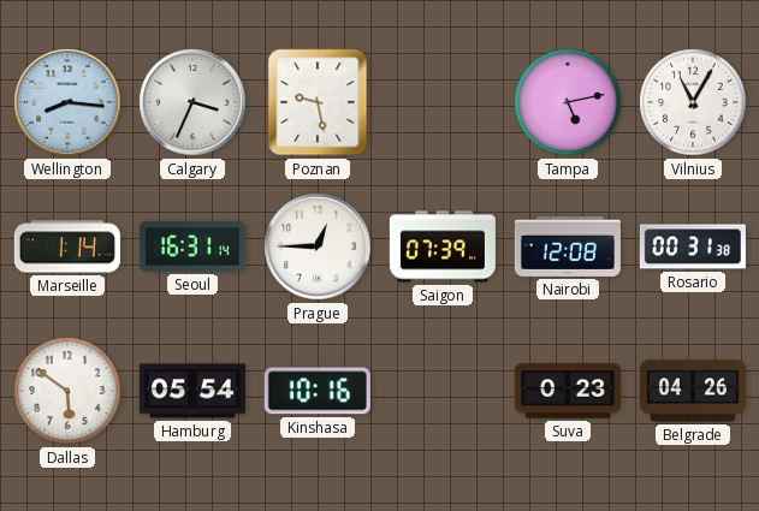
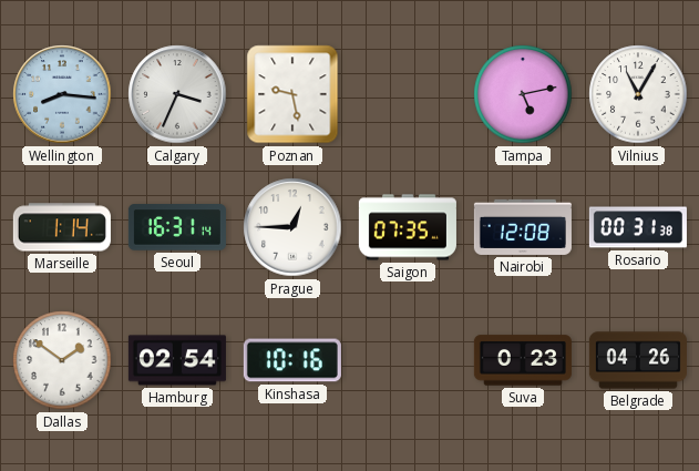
Saigon: 07:39 -> 07:35 (408, 227)
Dallas: 5:51 -> 1:51 (62, 360)
Hamburg: 05:54 -> 02:54 (177, 360)
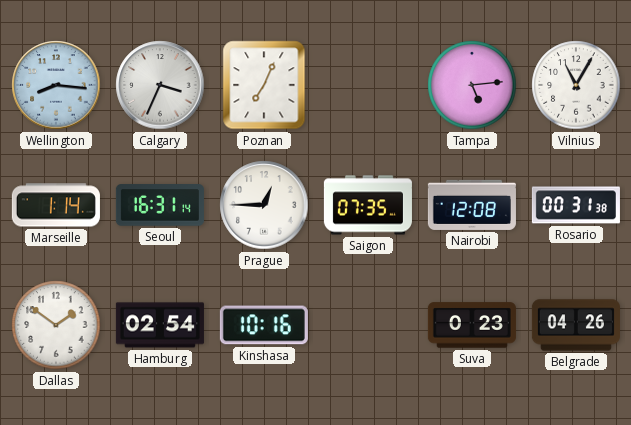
Poznan: 9:28 -> 7:04 (264, 85)
Tampa: 5:13 -> 5:14 (472, 85)
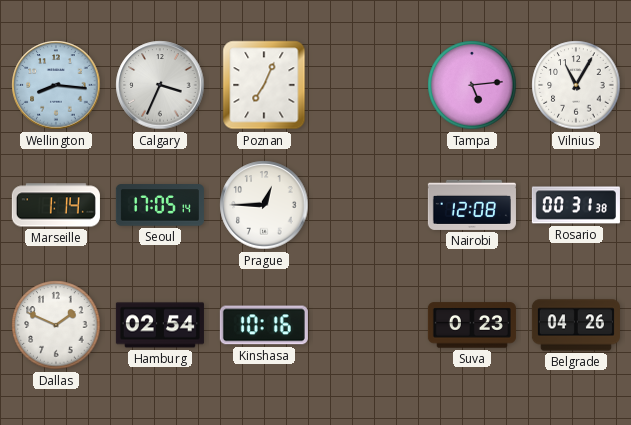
Seoul: 16:31 -> 17:05 (160, 205)
Saigon: 07:35 -> none (368, 205)
Dallas: 1:51 -> 1:49 (56, 325)
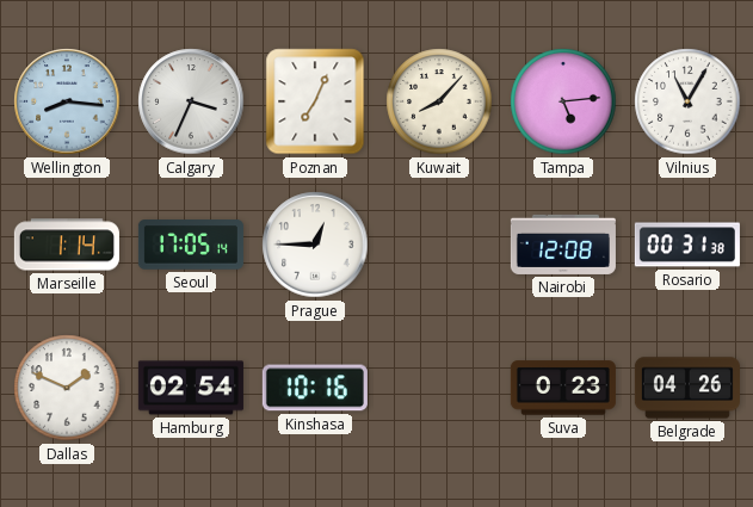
Kuwait: none -> 8:07 (439, 101)
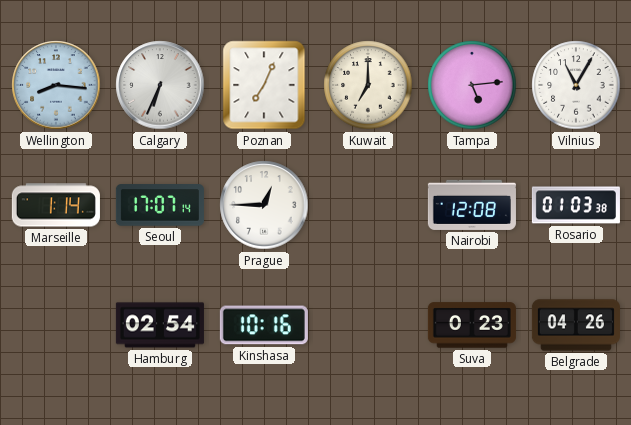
Calgary: 3:34 -> 6:34 (160, 85)
Kuwait: 8:07 -> 7:00 (368, 85)
Seoul: 17:05 -> 17:07 (160, 205)
Rosario: 00:31 -> 01:03 (576, 205)
Dallas: 1:49 -> none (67, 388)
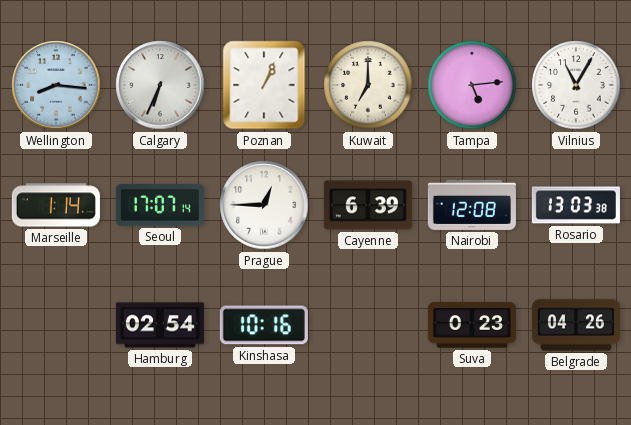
Poznan: 7:04 -> 1:04 (264, 85)
Cayenne: none -> 6:39 (368, 205)
Rosario: 01:03 -> 13:03 (576, 205)
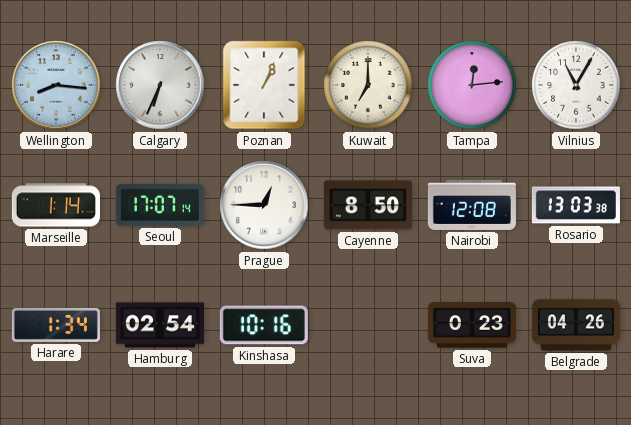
Tampa: 5:14 -> 12:14 (472, 85)
Cayenne: 6:39 -> 8:50 (368, 205)
Harare: none -> 1:34 (56, 325)
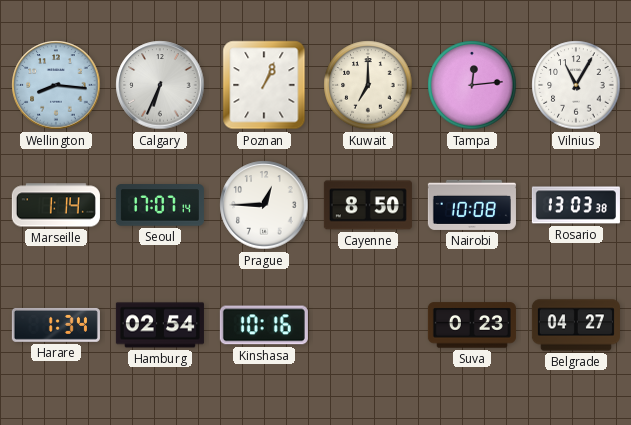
Nairobi: 12:08 -> 10:08 (472, 205)
Belgrade: 04:26 -> 04:27 (576, 325)
